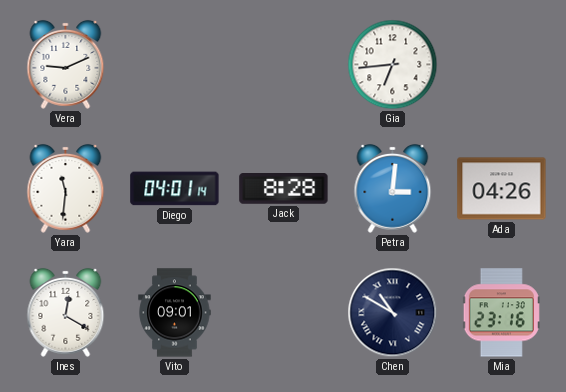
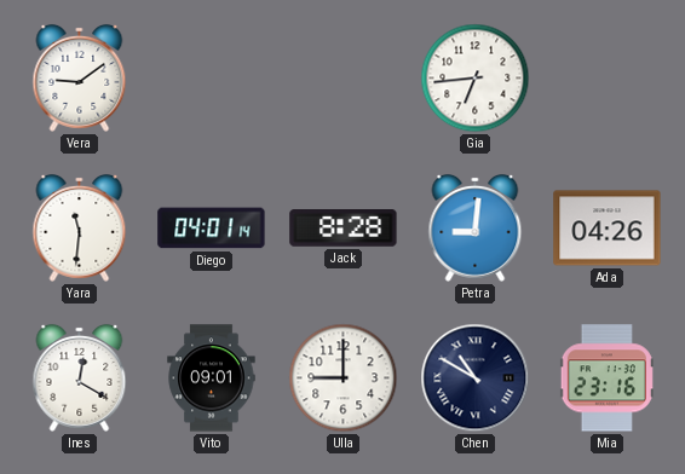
Vera: 9:11 -> 9:09 (80, 77)
Petra: 3:01 -> 9:01 (476, 227)
Ulla: none -> 9:00 (344, 378)
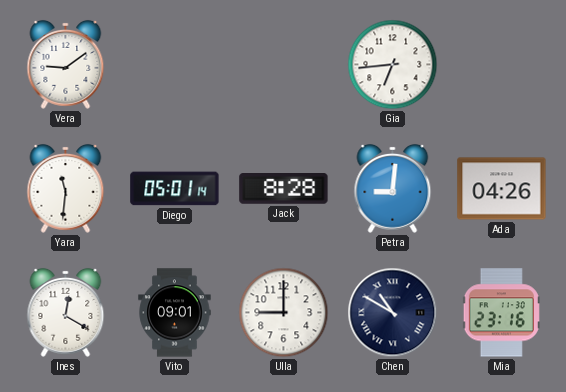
Diego: 04:01 -> 05:01 (175, 189)
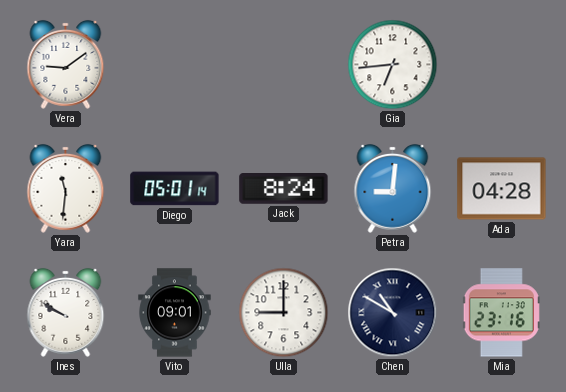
Jack: 8:28 -> 8:24 (284, 189)
Ada: 04:26 -> 04:28 (502, 189)
Ines: 12:20 -> 9:50 (66, 312)
